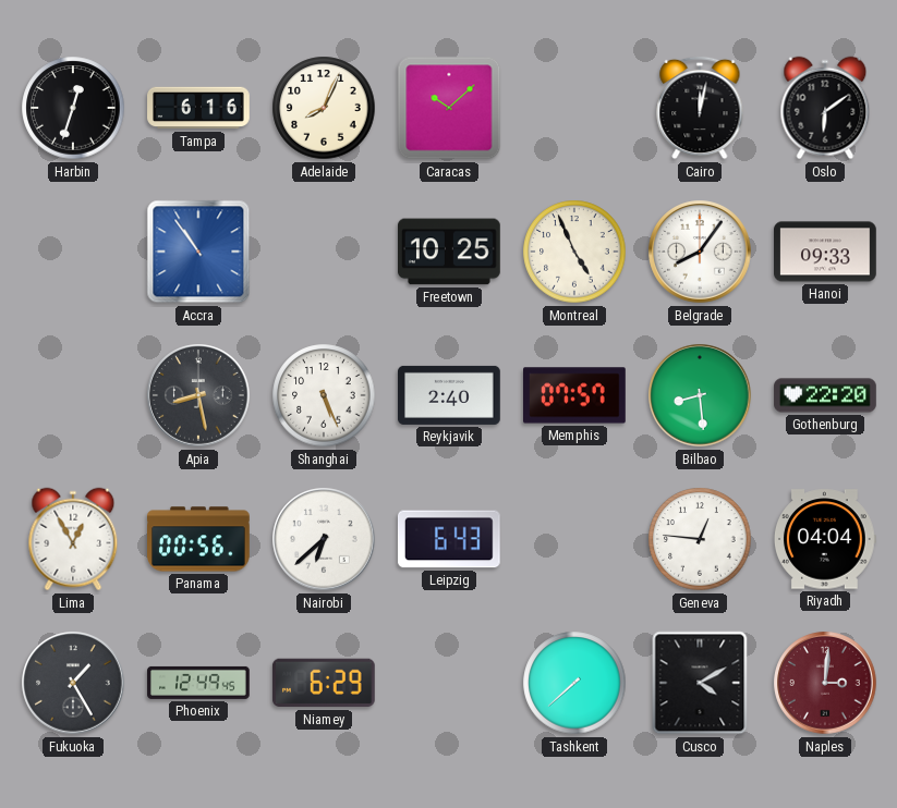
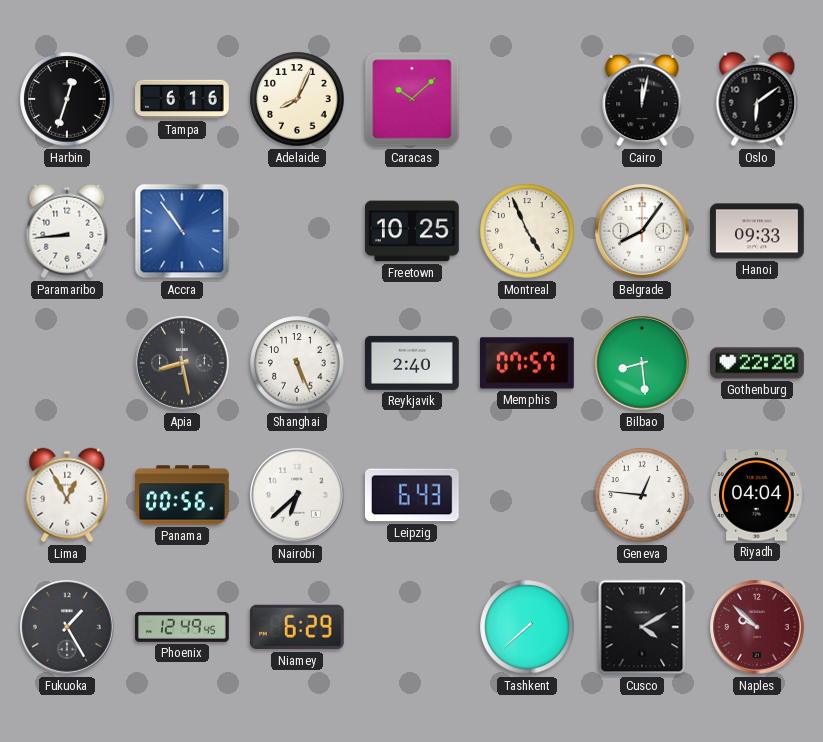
Paramaribo: none -> 8:44 (67, 231)
Naples: 3:01 -> 9:52 (757, 627)
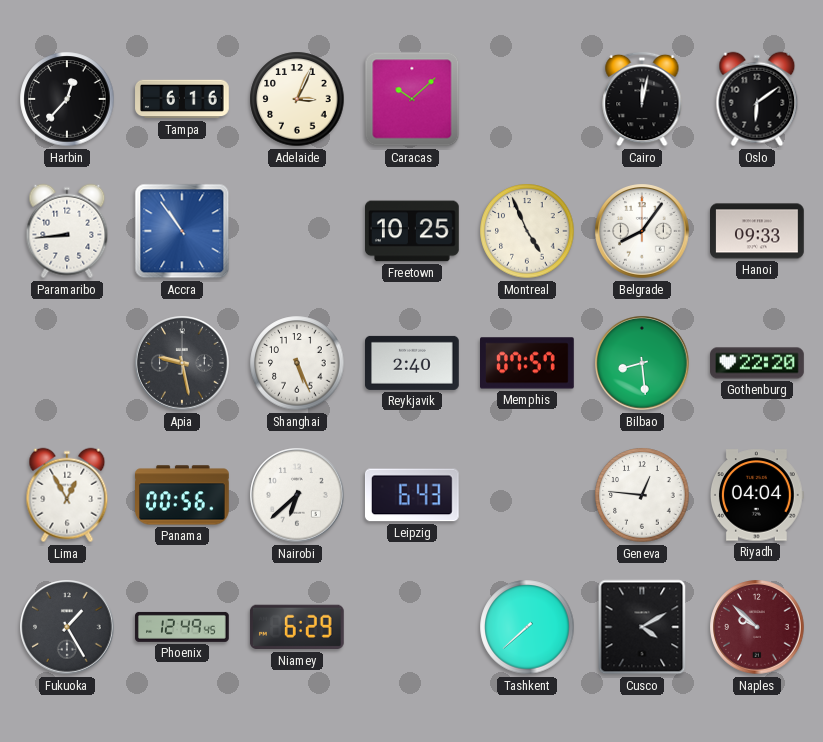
Harbin: 12:33 -> 12:37 (67, 99)
Adelaide: 8:04 -> 3:04 (297, 99)
Apia: 8:28 -> 9:28 (182, 363)
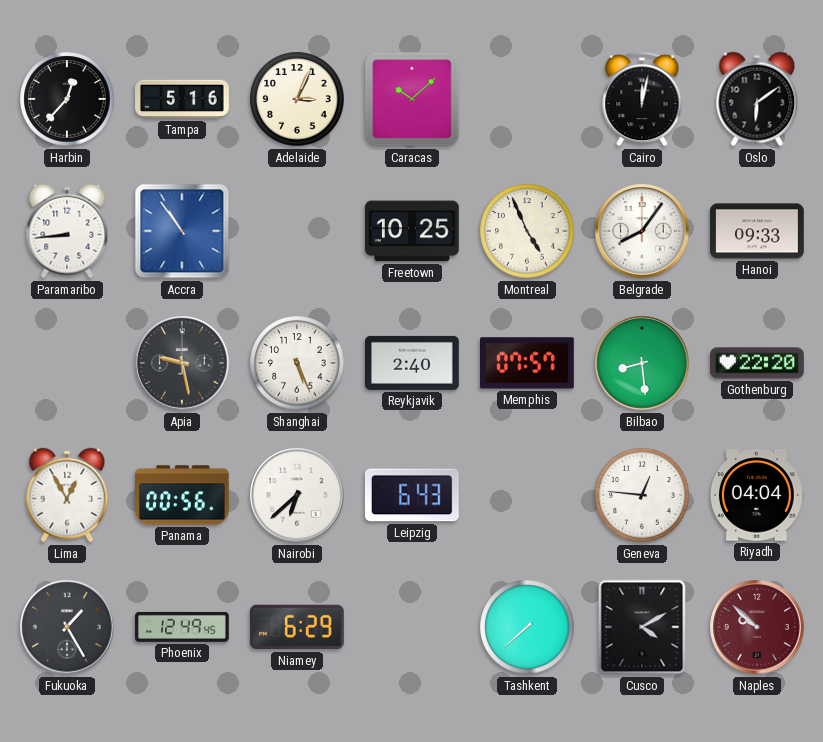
Tampa: 6:16 -> 5:16 (182, 99)
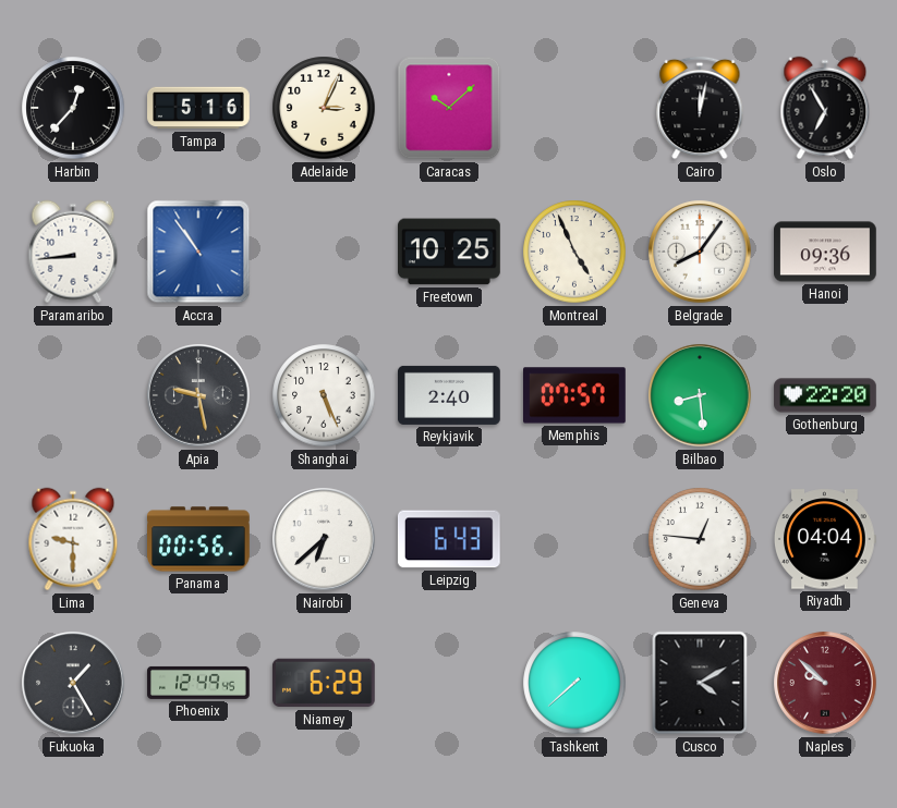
Oslo: 6:09 -> 6:55 (825, 108)
Hanoi: 09:33 -> 09:36 (826, 252)
Lima: 12:55 -> 9:30 (73, 539)
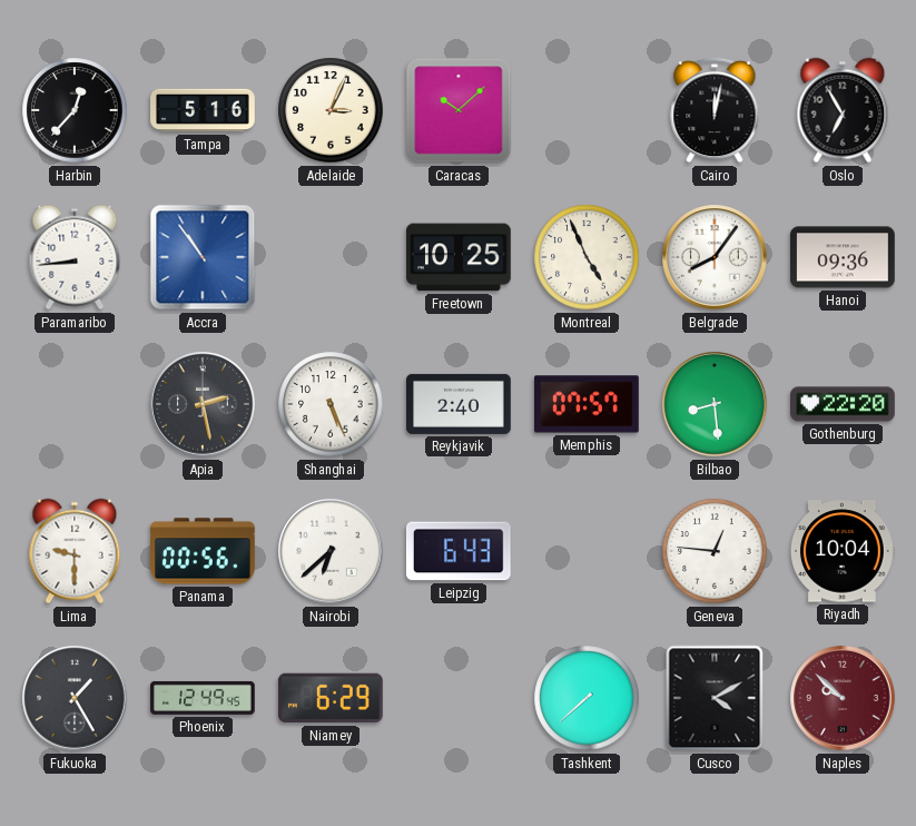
Apia: 9:28 -> 2:28 (203, 404)
Riyadh: 04:04 -> 10:04 (843, 551)
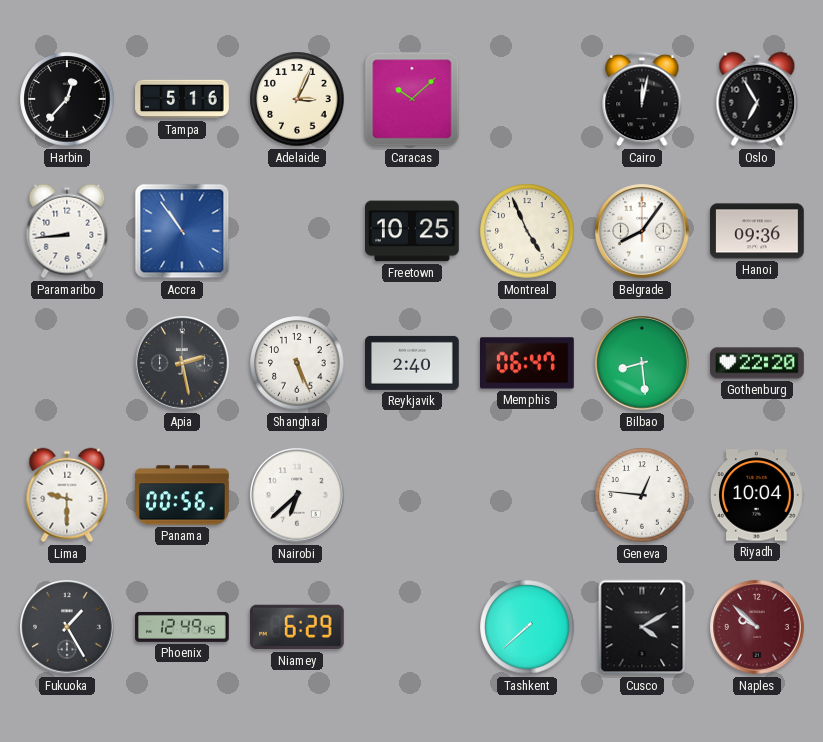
Memphis: 07:57 -> 06:47 (528, 363)
Leipzig: 6:43 -> none (459, 551)
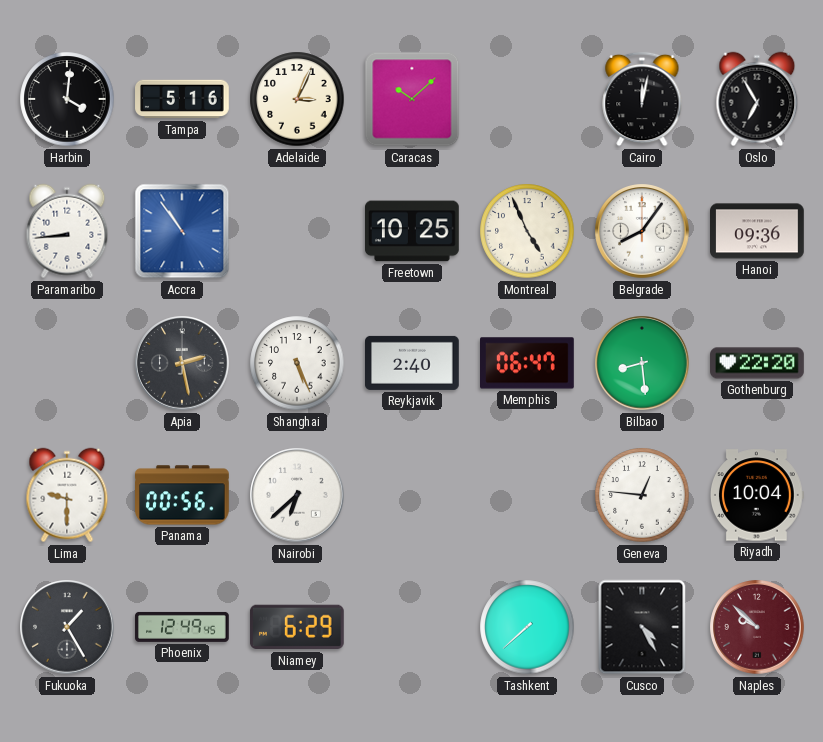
Harbin: 12:37 -> 4:01 (67, 99)
Cusco: 4:10 -> 4:25 (642, 627)
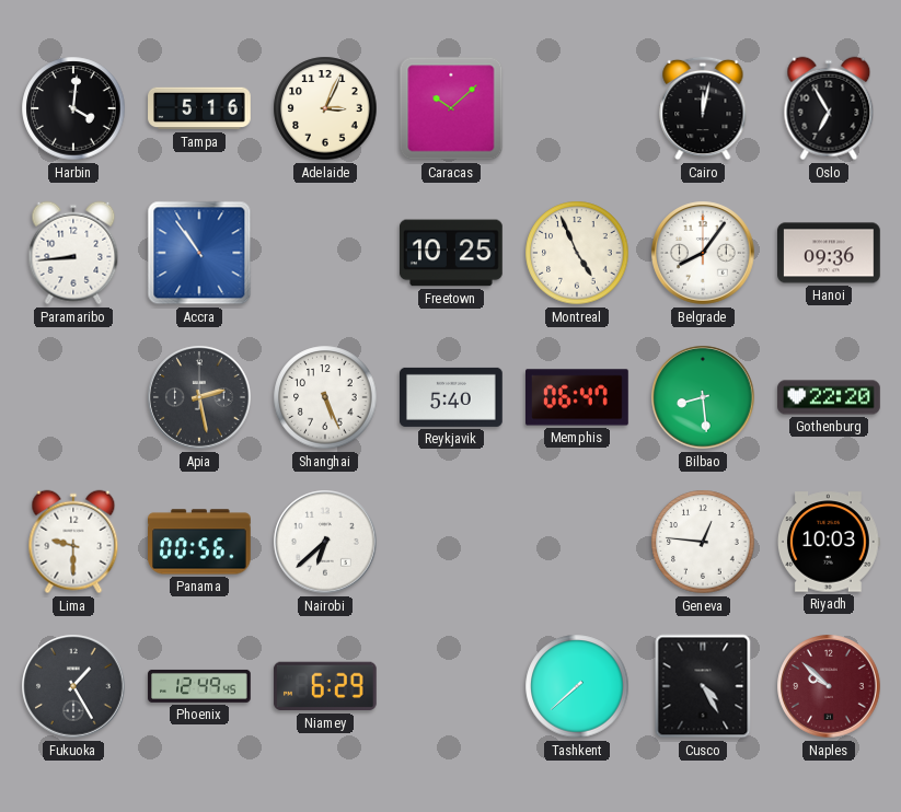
Reykjavik: 2:40 -> 5:40 (452, 397)
Riyadh: 10:04 -> 10:03 (829, 542)
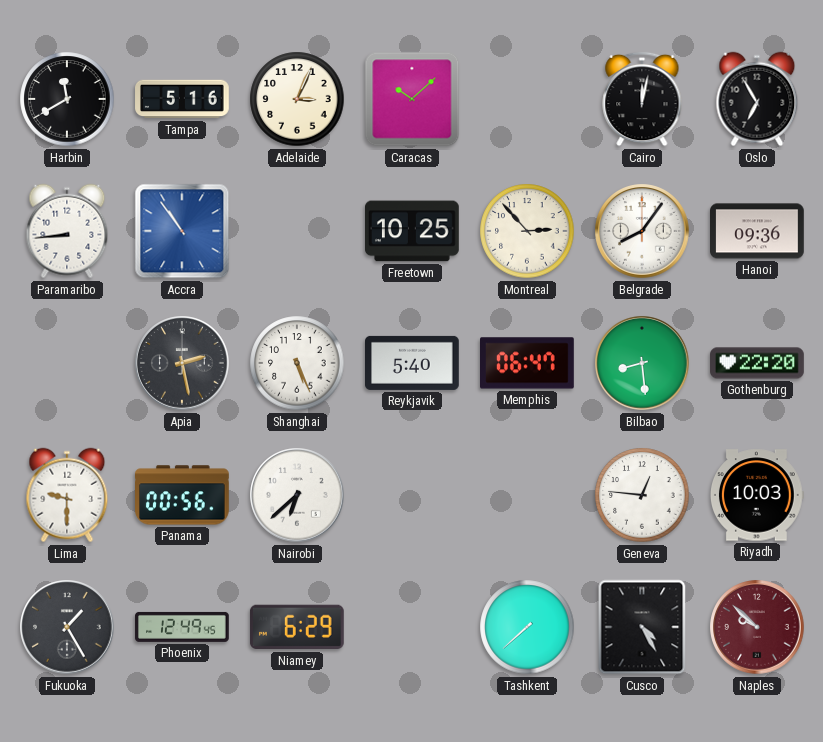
Harbin: 4:01 -> 11:40 (67, 99)
Montreal: 4:56 -> 2:53 (527, 231)
